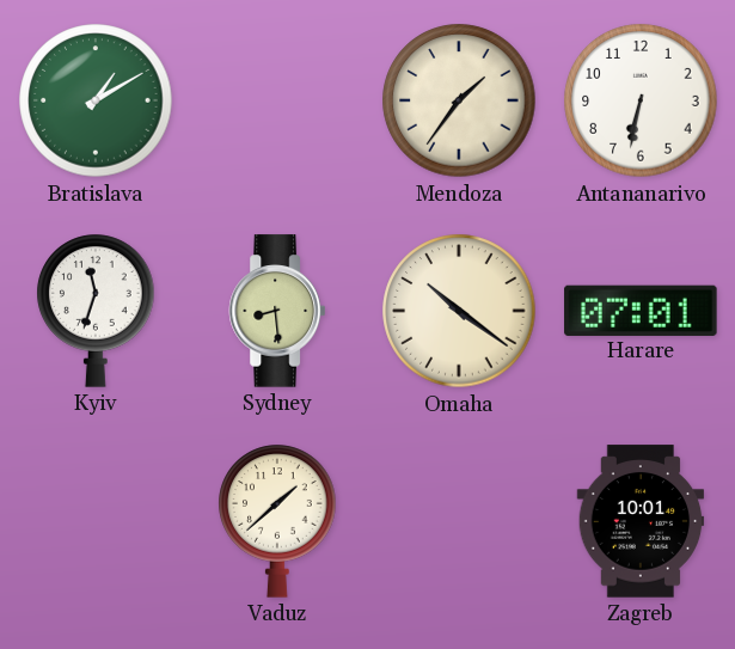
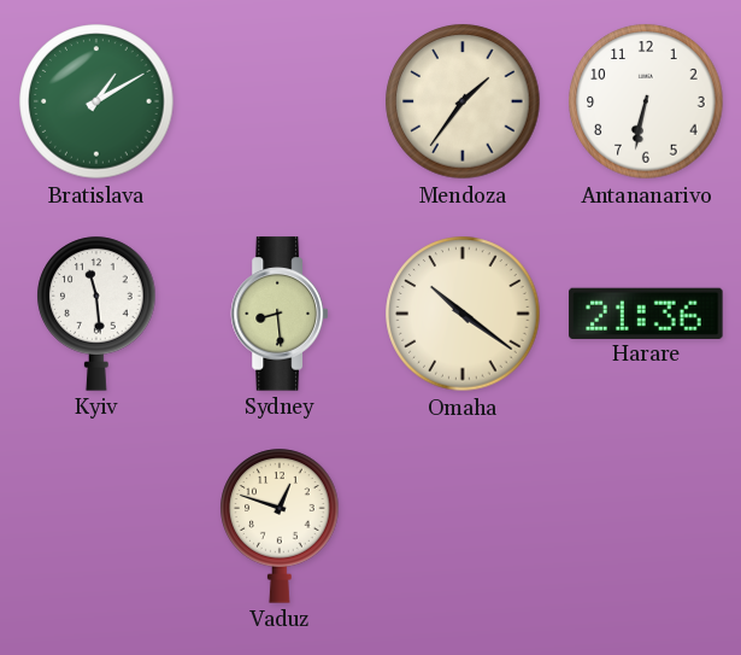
Kyiv: 11:33 -> 11:29 (96, 314)
Harare: 07:01 -> 21:36 (646, 312)
Vaduz: 1:38 -> 12:48 (280, 526)
Zagreb: 10:01 -> none (641, 521)
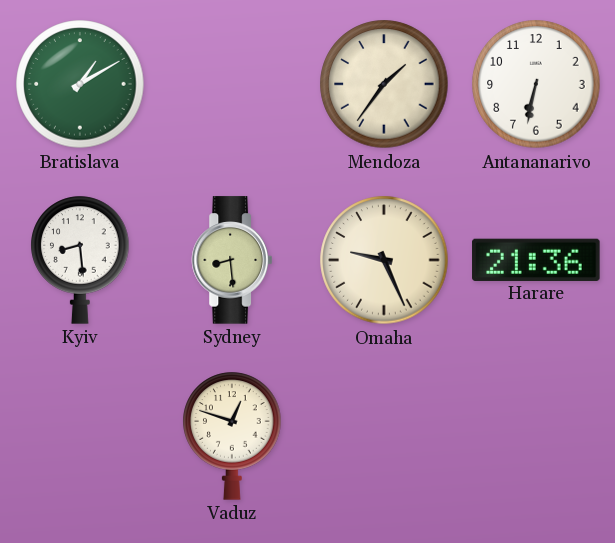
Kyiv: 11:29 -> 8:29 (80, 260)
Omaha: 10:21 -> 9:26 (384, 260)
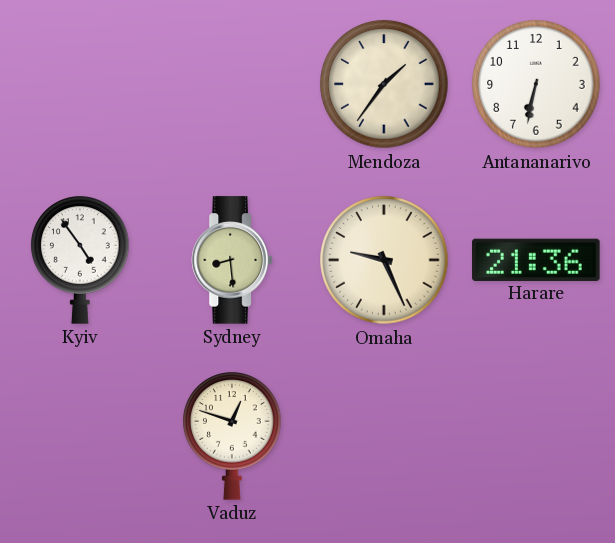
Bratislava: 1:10 -> none (80, 84)
Kyiv: 8:29 -> 4:54 (80, 260)
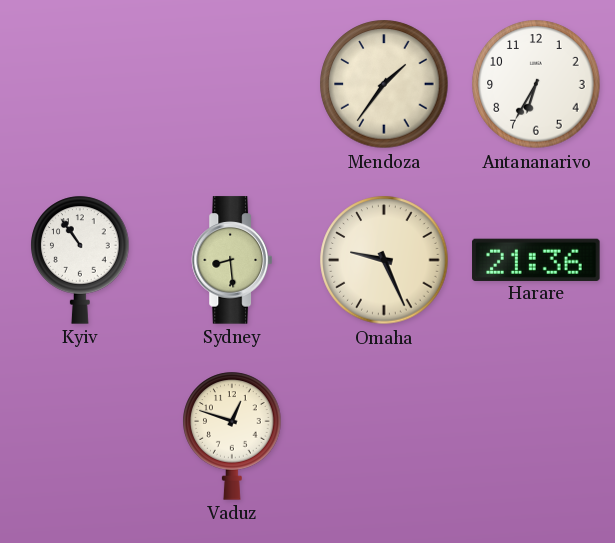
Antananarivo: 6:32 -> 6:35 (536, 84)
Kyiv: 4:54 -> 10:54 (80, 260)
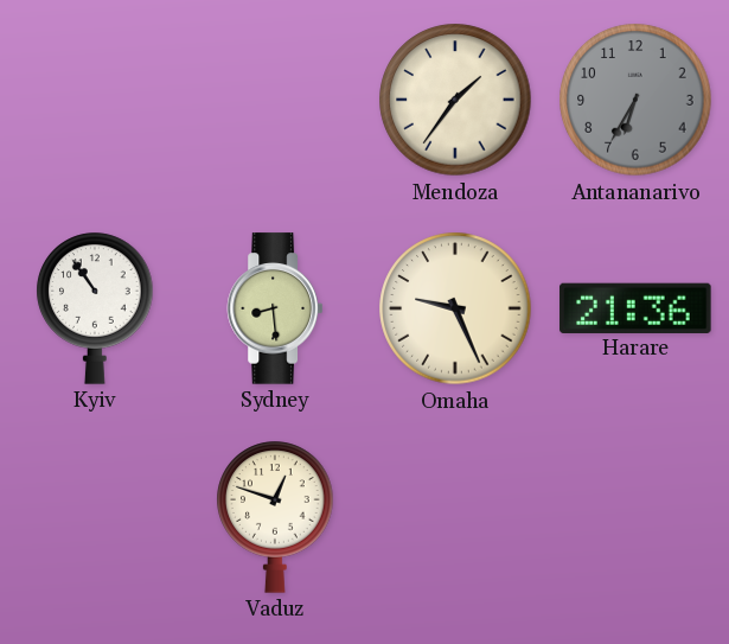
Antananarivo dial: white -> grey (635, 100)
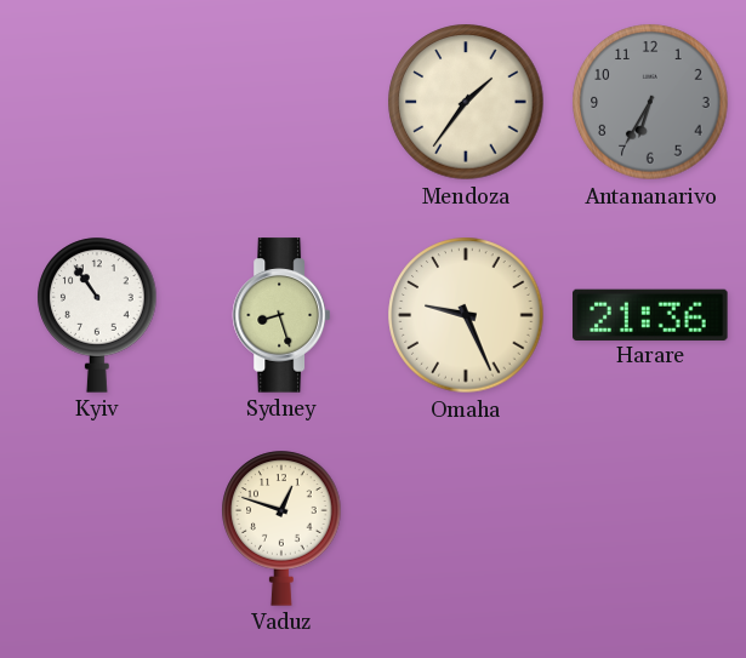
Sydney: 8:29 -> 8:27 (280, 315)
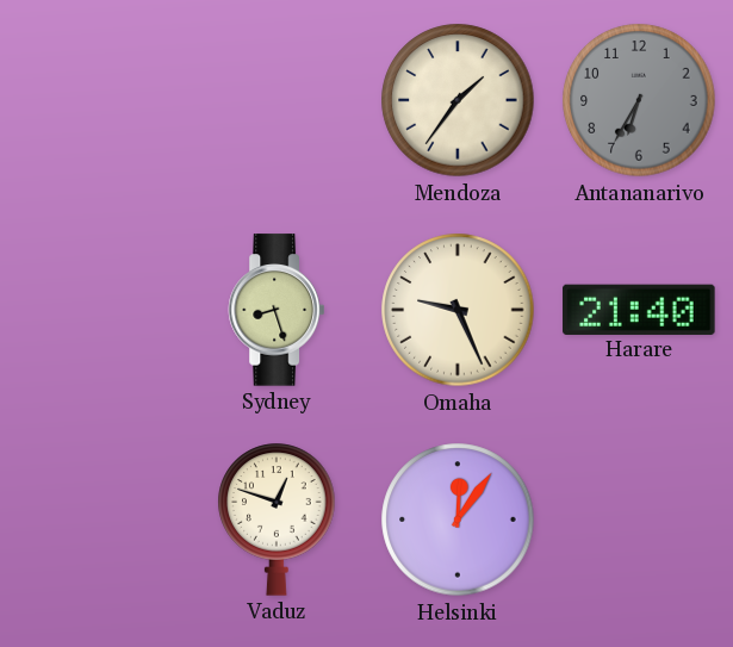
Kyiv: 10:54 -> none (97, 315)
Harare: 21:36 -> 21:40 (639, 309)
Helsinki: none -> 12:06 (458, 520)
